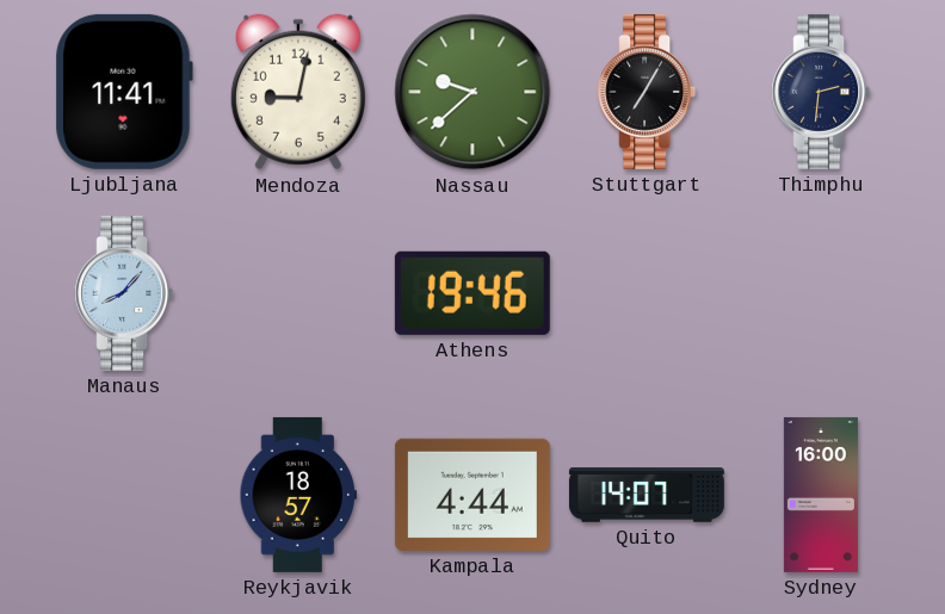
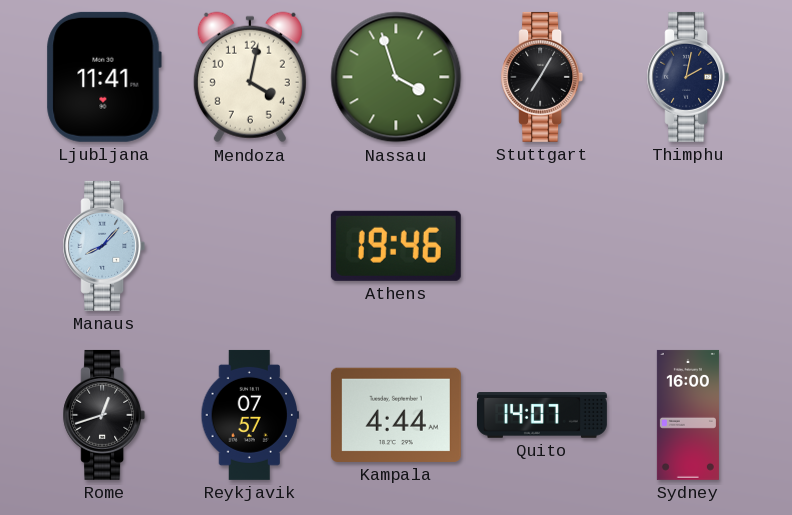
Mendoza: 9:02 -> 4:02 (250, 77)
Nassau: 9:38 -> 3:57 (396, 77)
Thimphu: 2:31 -> 2:02 (688, 77)
Rome: none -> 12:42 (104, 415)
Reykjavik: 18:57 -> 07:57 (249, 415)
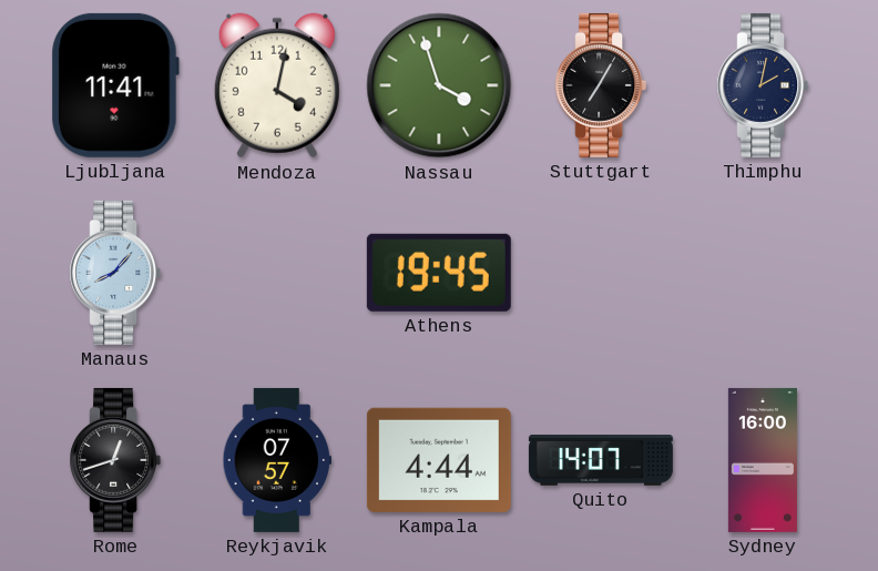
Athens: 19:46 -> 19:45 (439, 273)
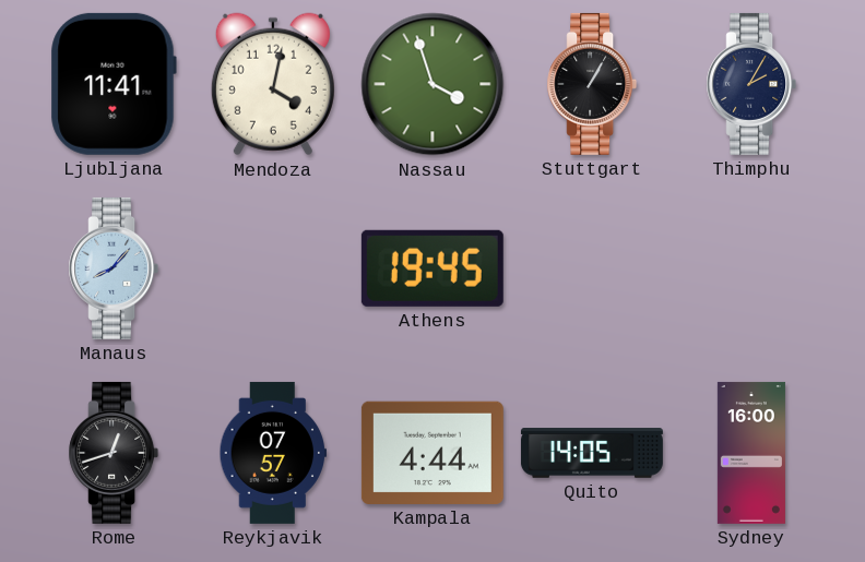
Stuttgart: 7:05 -> 1:05 (592, 84)
Thimphu: 2:02 -> 2:05 (751, 84)
Quito: 14:07 -> 14:05 (592, 453)
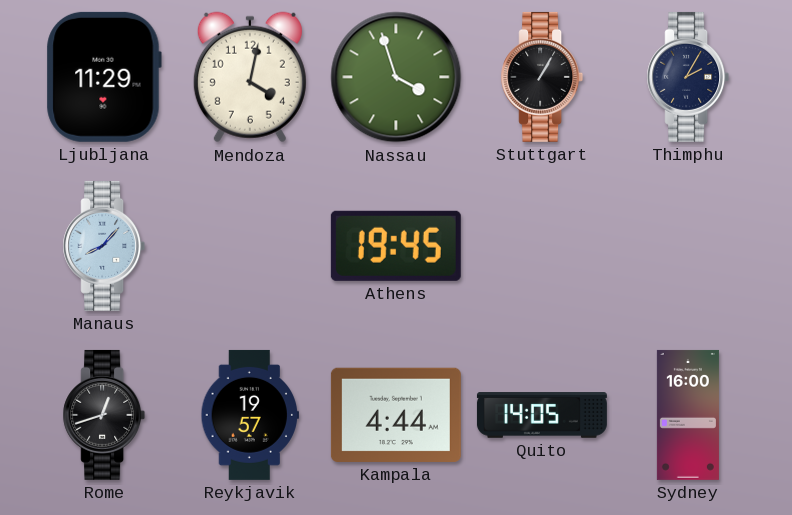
Ljubljana: 11:41 -> 11:29 (104, 77)
Reykjavik: 07:57 -> 19:57 (249, 415)
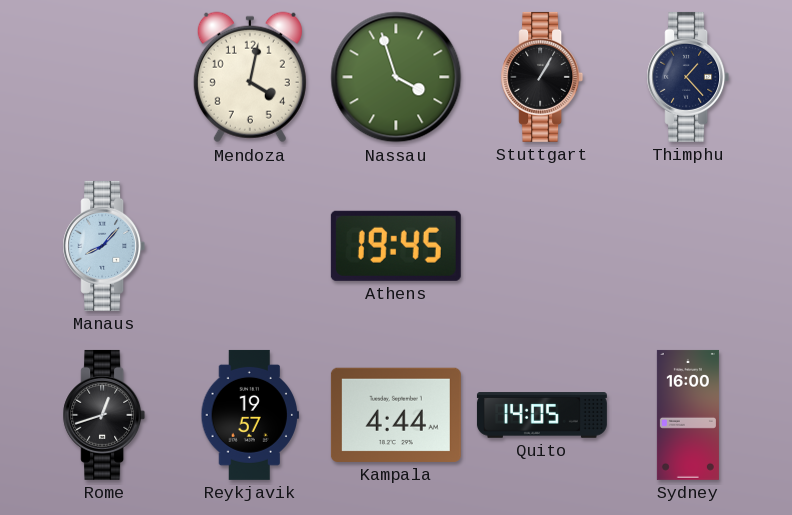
Ljubljana: 11:29 -> none (104, 77)
Thimphu: 2:05 -> 1:23 (688, 77)
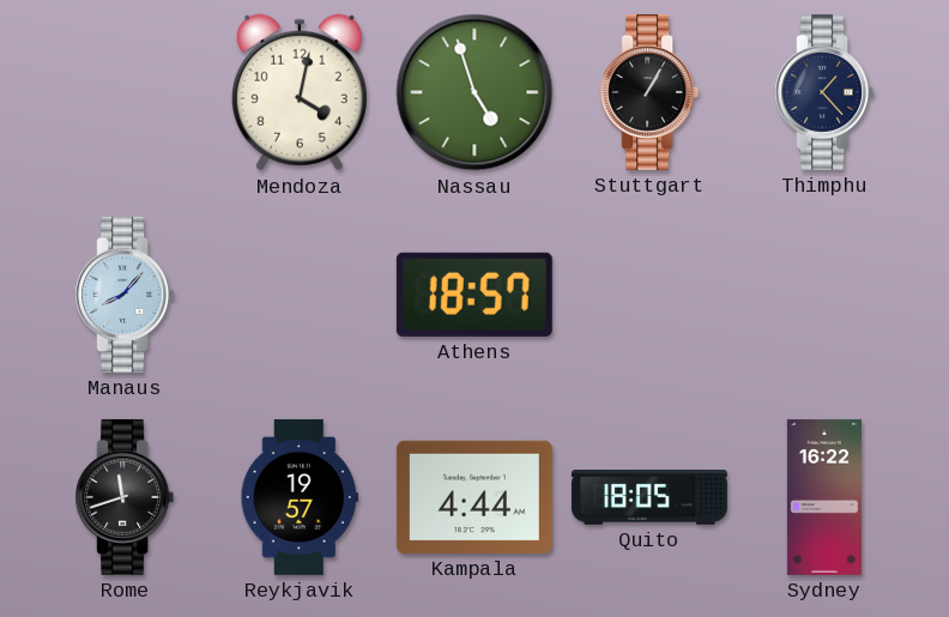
Nassau: 3:57 -> 4:57 (475, 92)
Athens: 19:45 -> 18:57 (475, 295)
Rome: 12:42 -> 11:42 (125, 497)
Quito: 14:05 -> 18:05 (649, 497)
Sydney: 16:00 -> 16:22 (824, 497)
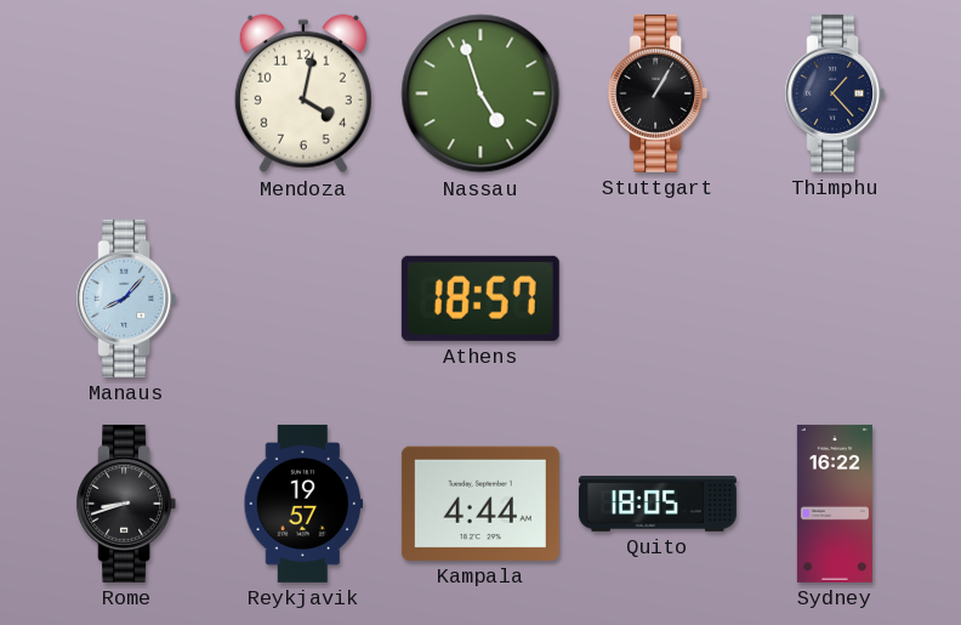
Rome: 11:42 -> 8:42 (126, 504)
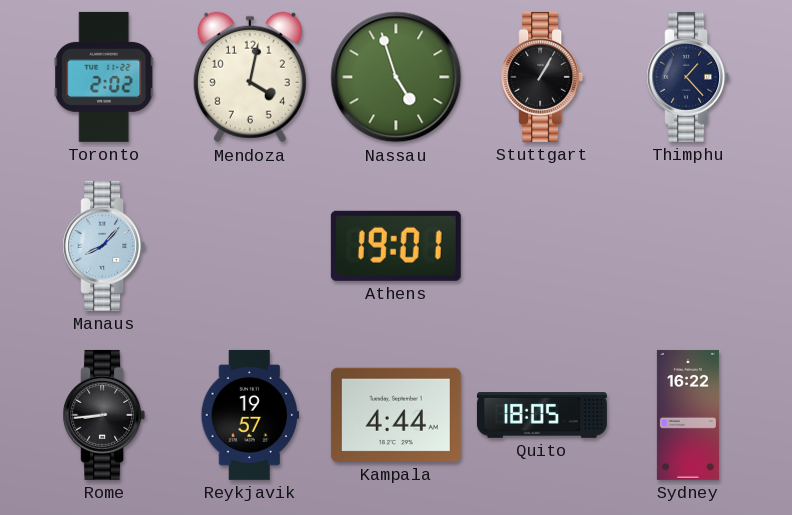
Toronto: none -> 2:02 (104, 77)
Athens: 18:57 -> 19:01 (396, 246)
Rome: 8:42 -> 8:44 (104, 415)
